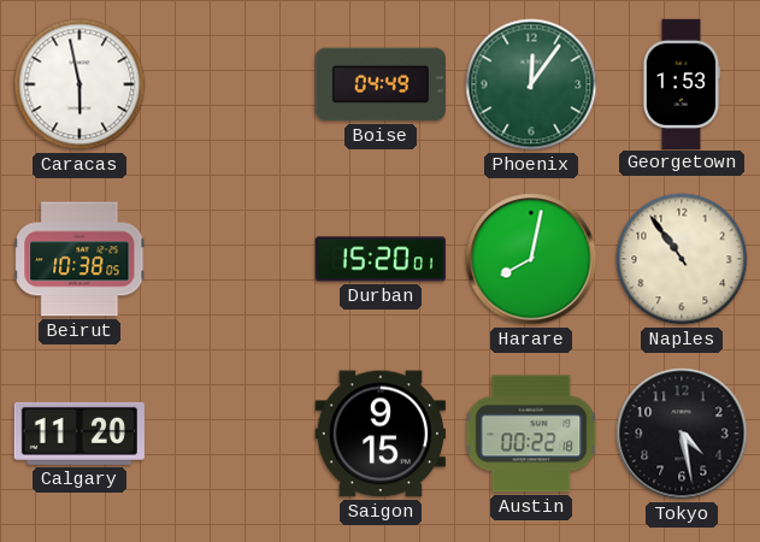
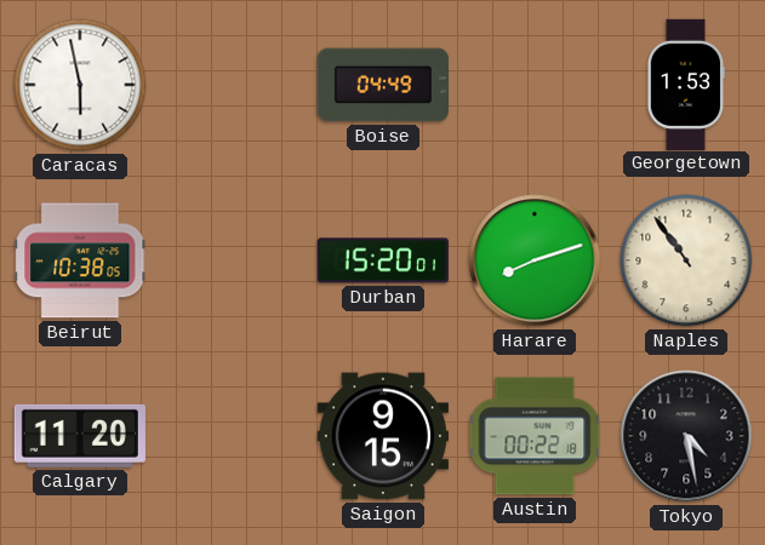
Phoenix: 12:06 -> none (531, 84)
Harare: 8:02 -> 8:12 (535, 260)
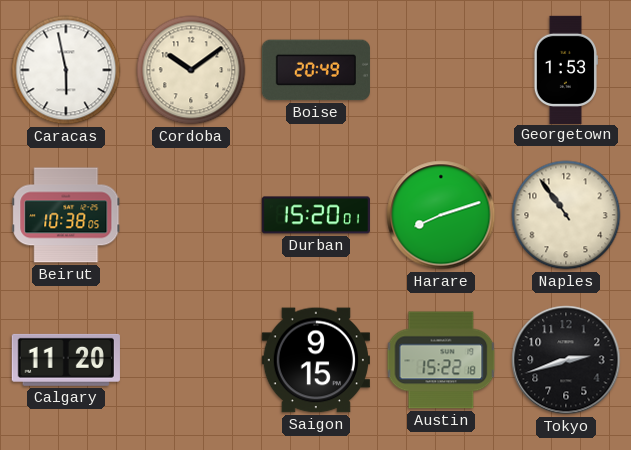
Cordoba: none -> 10:09 (191, 70)
Boise: 04:49 -> 20:49 (316, 70)
Austin: 00:22 -> 15:22 (441, 360)
Tokyo: 4:28 -> 2:42 (566, 360)
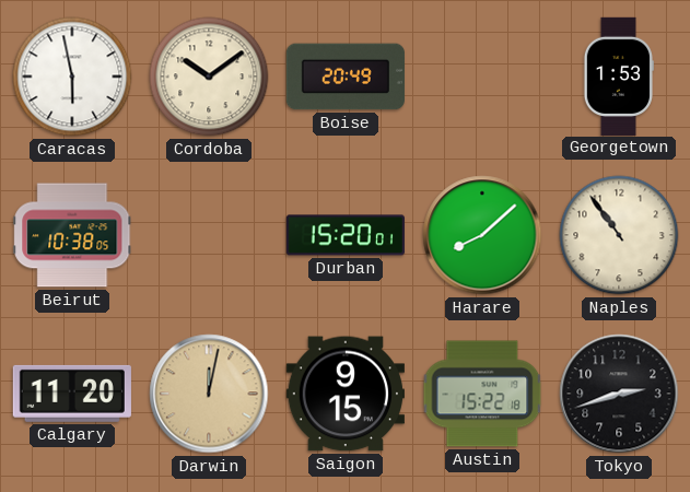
Harare: 8:12 -> 8:08 (482, 235)
Darwin: none -> 12:02 (209, 394)
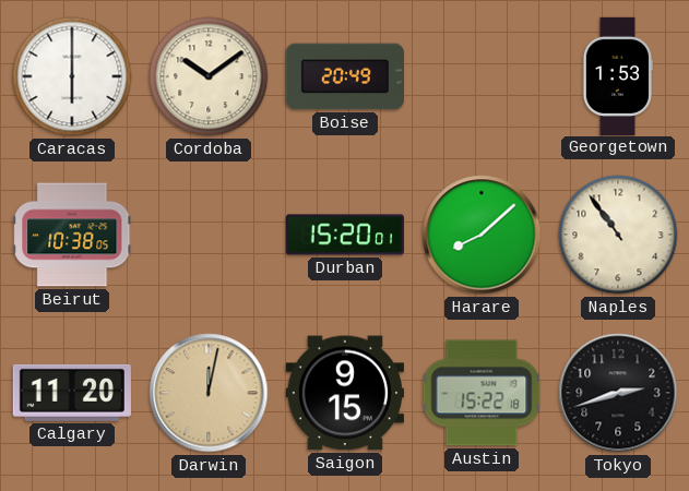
Caracas: 5:58 -> 6:00 (72, 76)
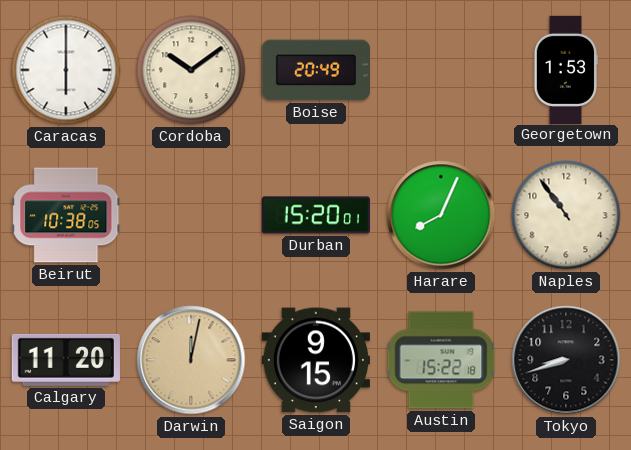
Harare: 8:08 -> 8:04 (441, 215)
Tokyo: 2:42 -> 8:42 (566, 360)
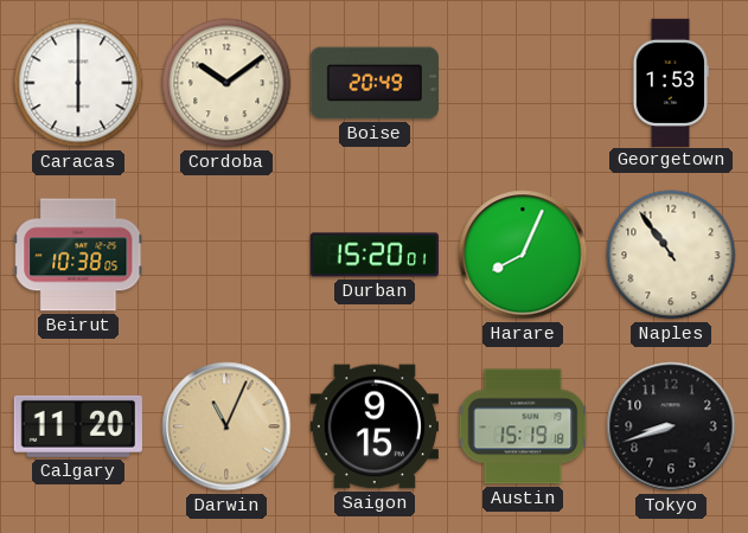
Darwin: 12:02 -> 11:04 (226, 426)
Austin: 15:22 -> 15:19 (523, 426)
